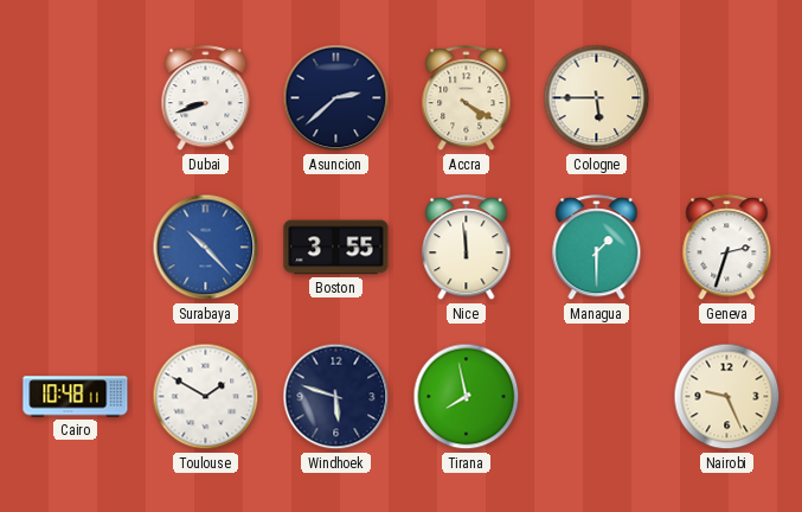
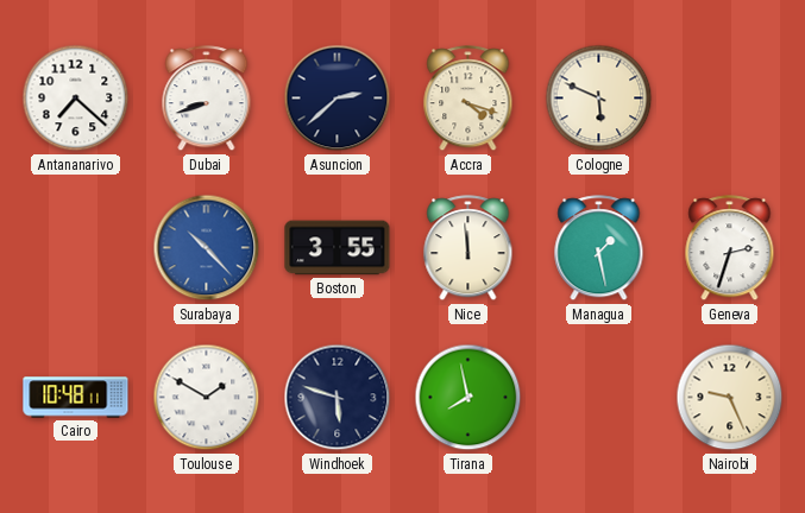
Antananarivo: none -> 7:22 (76, 99)
Accra: 4:20 -> 4:18 (468, 99)
Cologne: 5:45 -> 5:49 (599, 99)
Managua: 1:30 -> 1:28 (599, 248)
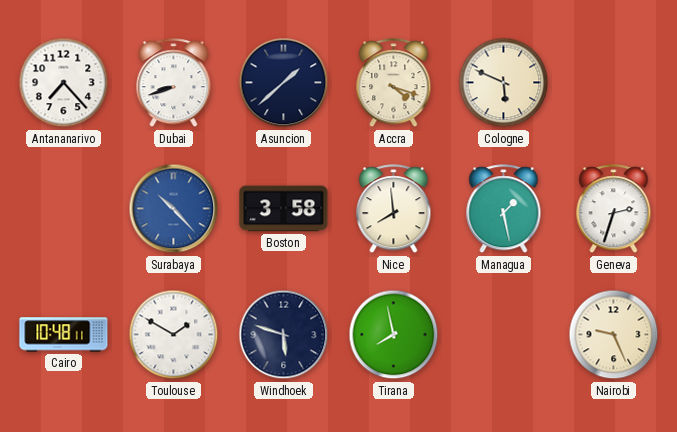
Antananarivo: 7:22 -> 7:23 (64, 83)
Asuncion: 2:38 -> 1:38 (284, 83)
Boston: 3:55 -> 3:58 (284, 209)
Nice: 11:59 -> 7:59 (394, 209)
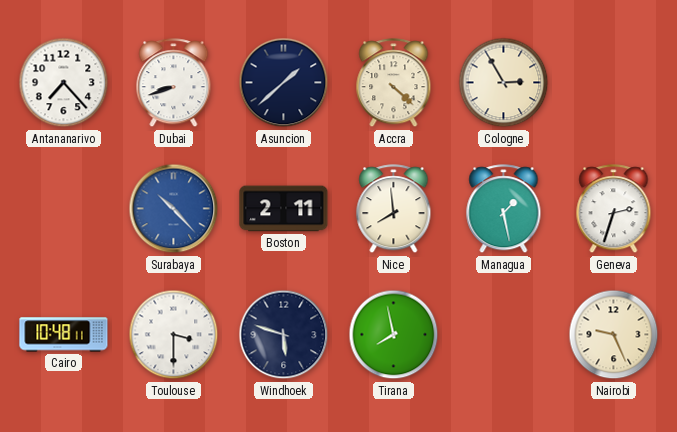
Accra: 4:18 -> 4:22 (394, 83)
Cologne: 5:49 -> 2:55 (504, 83)
Boston: 3:58 -> 2:11 (284, 209)
Toulouse: 1:50 -> 3:30 (174, 335)
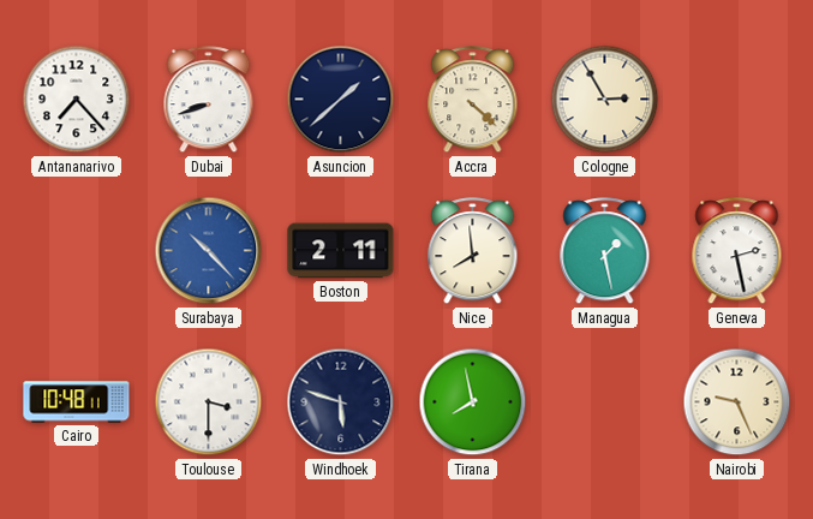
Geneva: 2:33 -> 2:28 (737, 251)
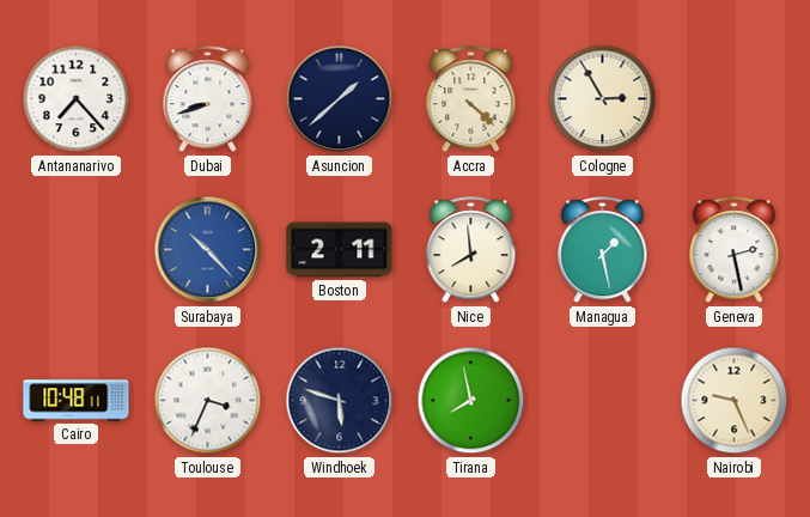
Toulouse: 3:30 -> 3:34 (208, 401)
